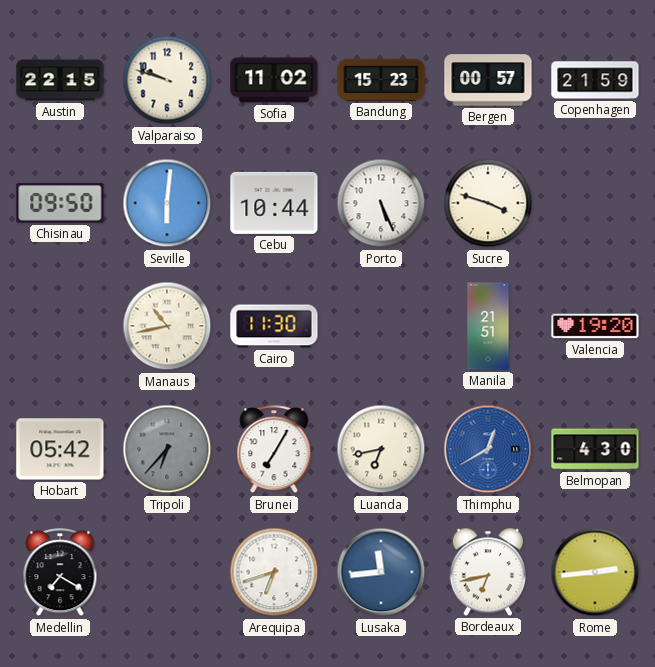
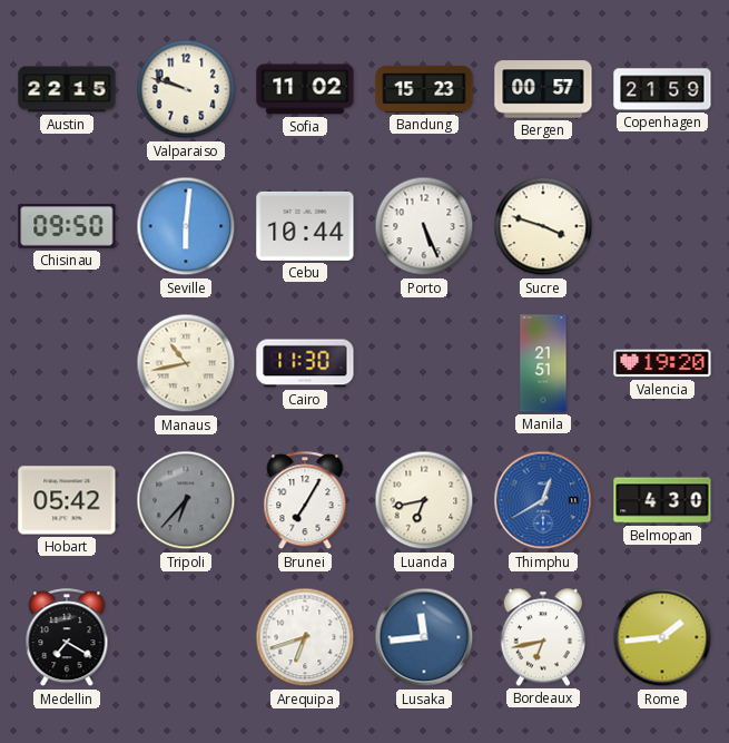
Rome: 2:44 -> 1:44 (662, 637)
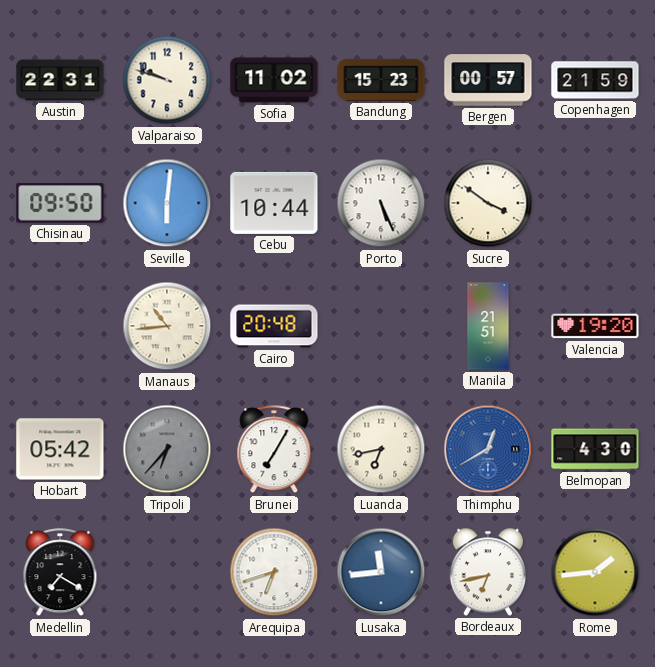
Austin: 22:15 -> 22:31 (60, 80)
Sucre: 3:48 -> 3:51 (488, 203)
Manaus: 10:43 -> 10:44 (167, 326)
Cairo: 11:30 -> 20:48 (274, 326)
